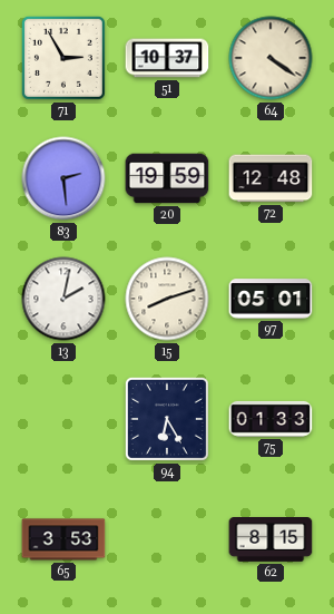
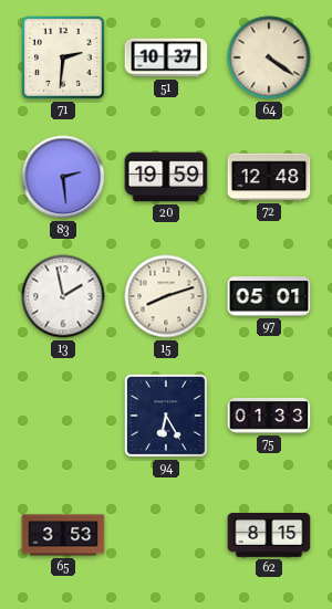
71: 2:55 -> 2:31 (63, 57)
13: 2:02 -> 1:58 (63, 296)
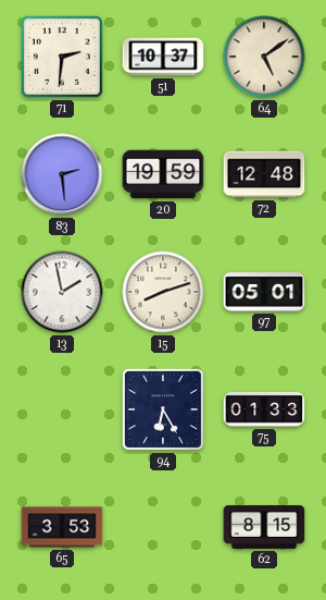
64: 4:21 -> 5:09 (264, 57)
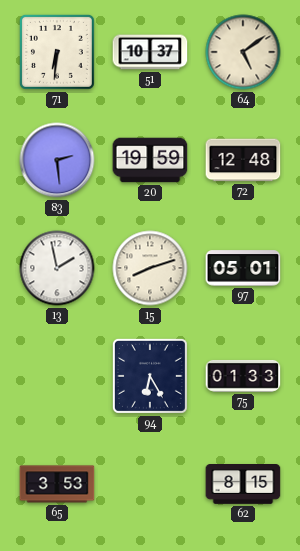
71: 2:31 -> 6:31 (57, 52)
